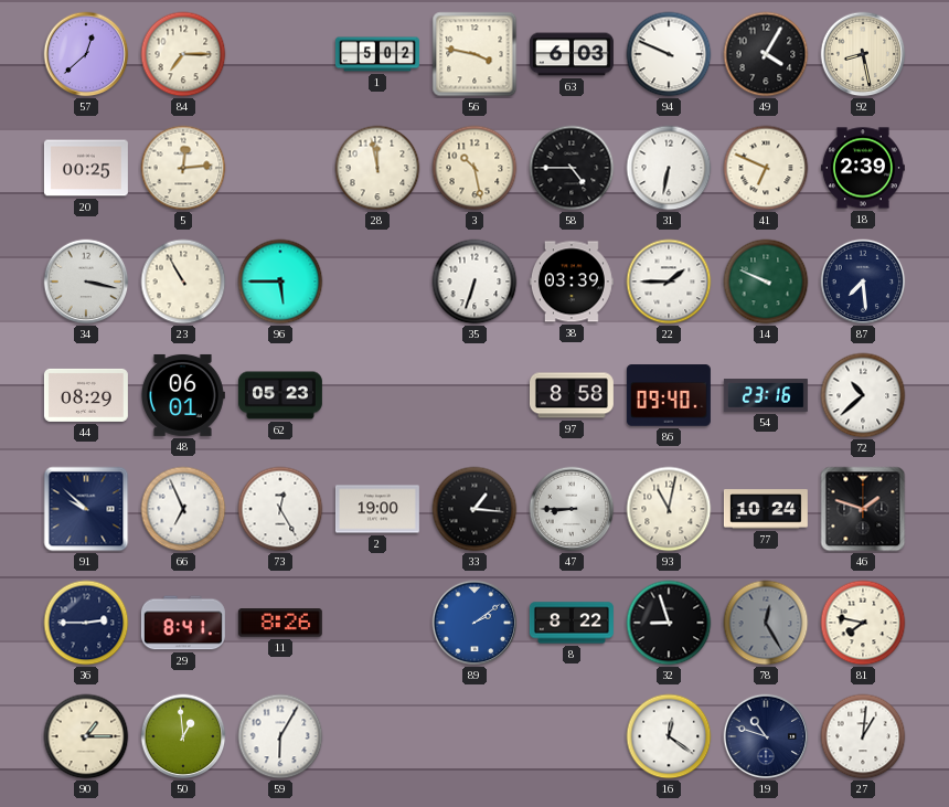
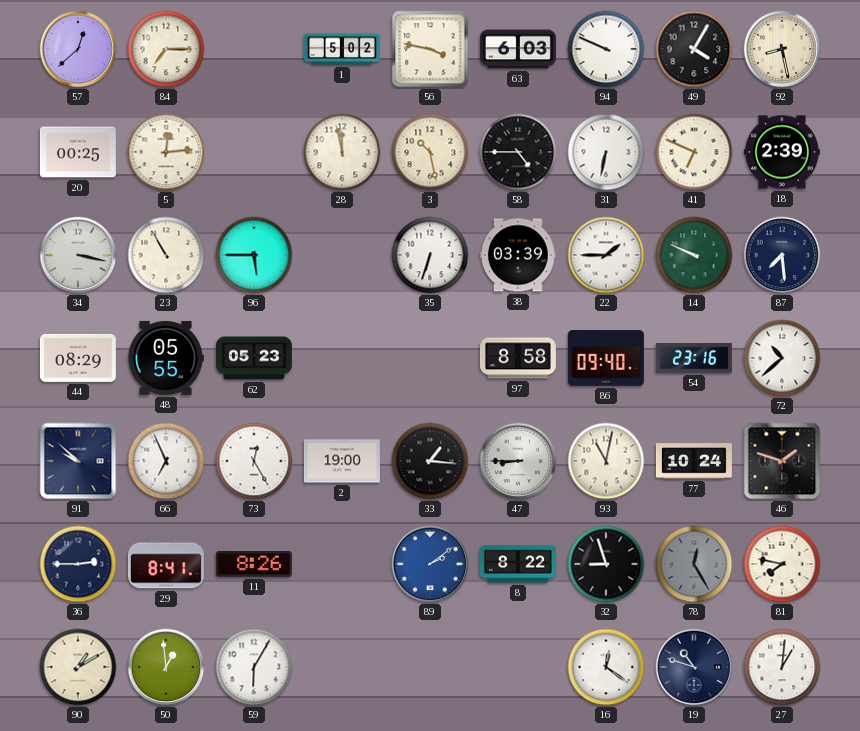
48: 06:01 -> 05:55 (166, 358)
90: 1:15 -> 1:10 (78, 667)
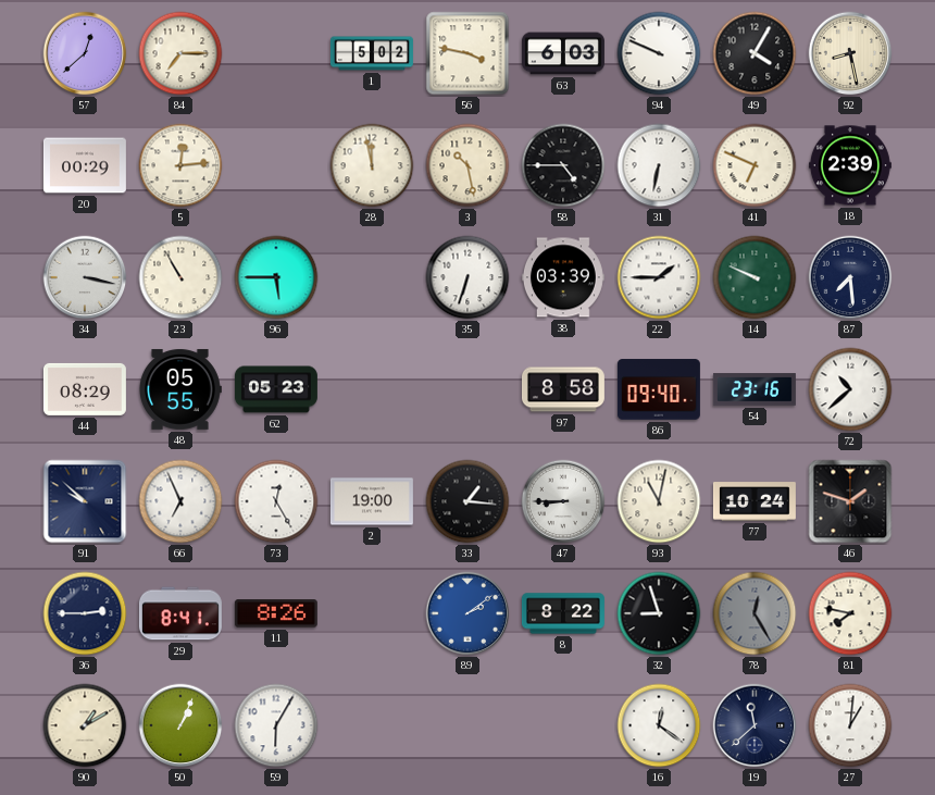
20: 00:25 -> 00:29 (85, 165)
50: 12:59 -> 1:04 (180, 725)
19: 10:48 -> 11:38 (755, 725)
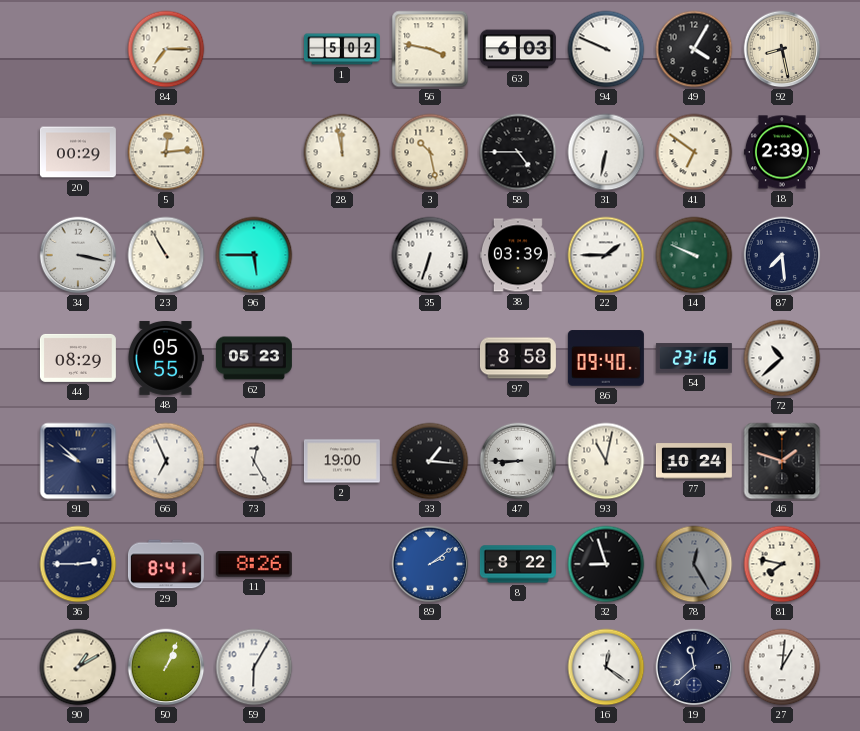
57: 12:38 -> none (85, 53)
41: 6:49 -> 6:51 (694, 152)
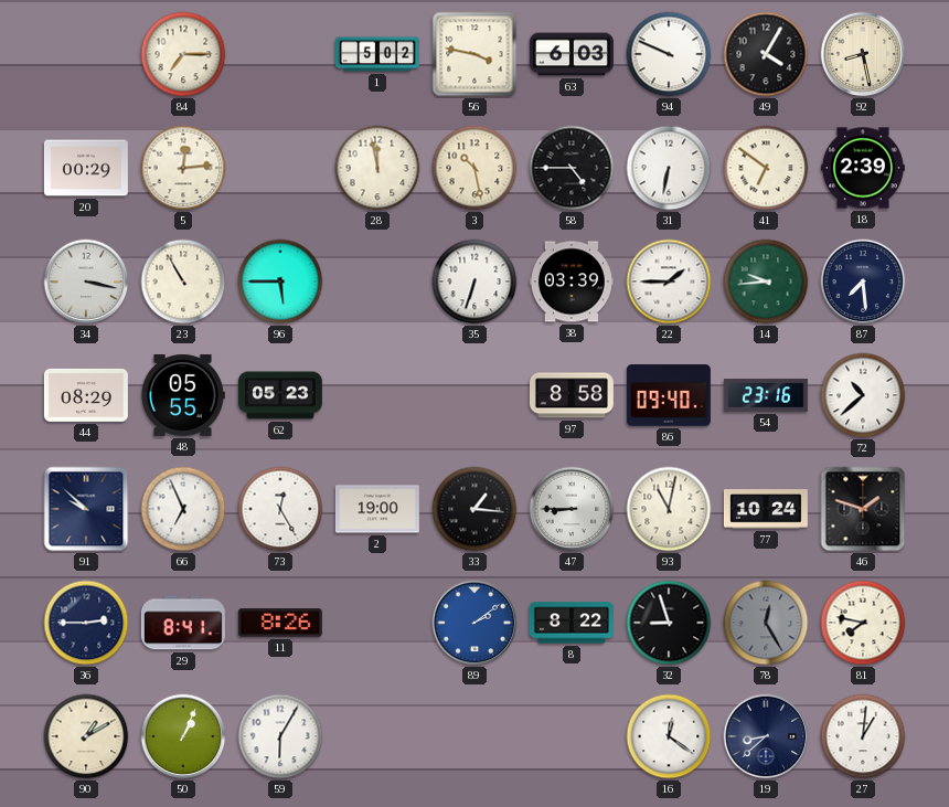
14: 9:49 -> 9:44 (766, 282)
19: 11:38 -> 8:38 (766, 736)
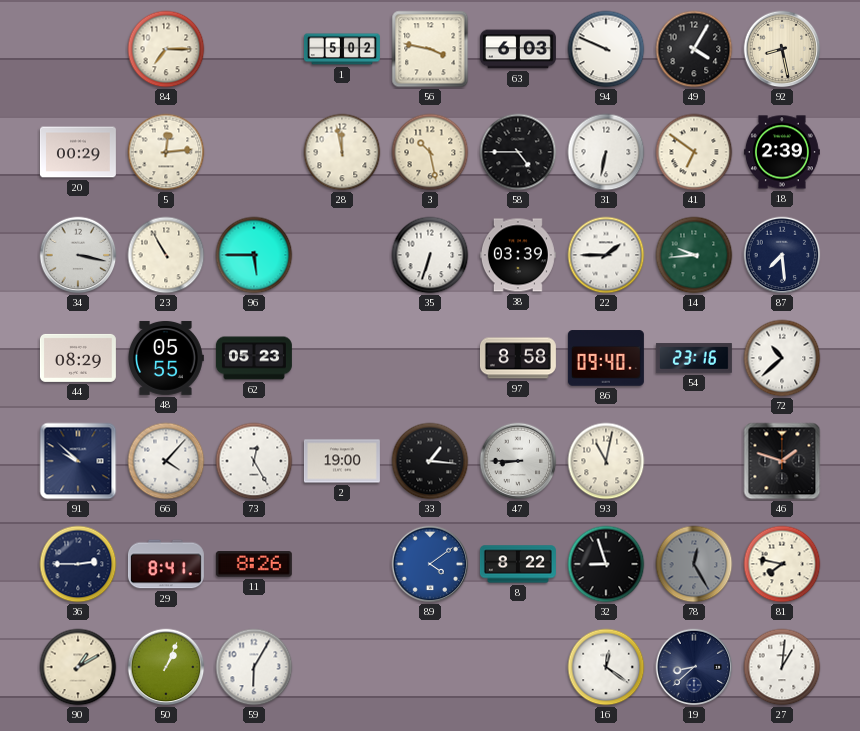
66: 6:56 -> 4:07 (166, 461)
77: 10:24 -> none (766, 509)
89: 2:09 -> 4:09 (430, 564)
